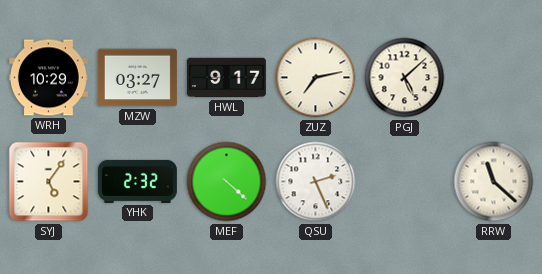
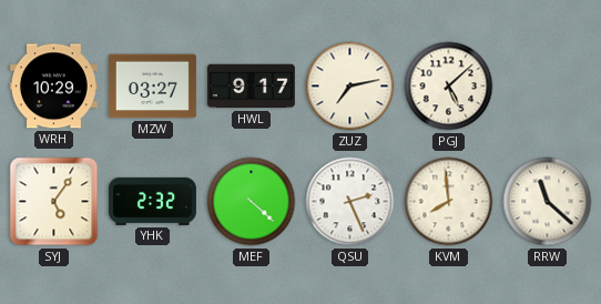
KVM: none -> 7:59 (449, 202)
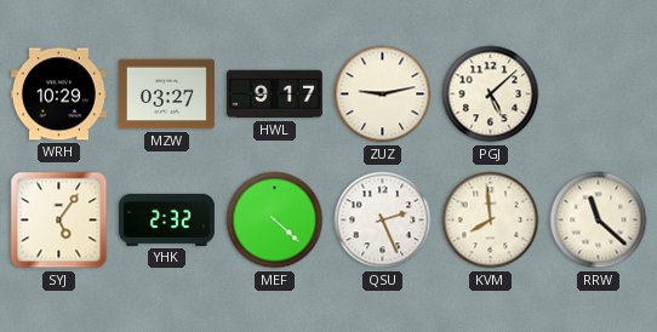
ZUZ: 7:13 -> 9:13 (383, 95)
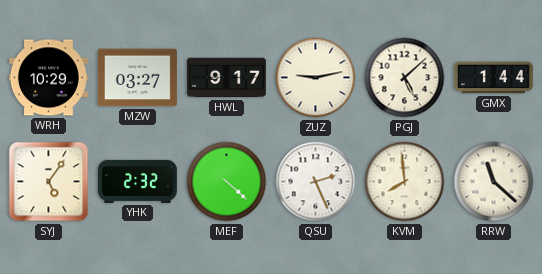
GMX: none -> 1:44 (493, 78)
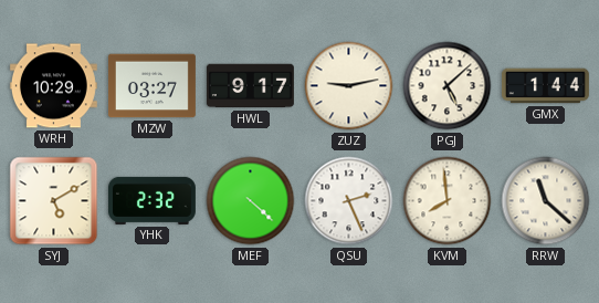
SYJ: 5:06 -> 5:10 (54, 201)
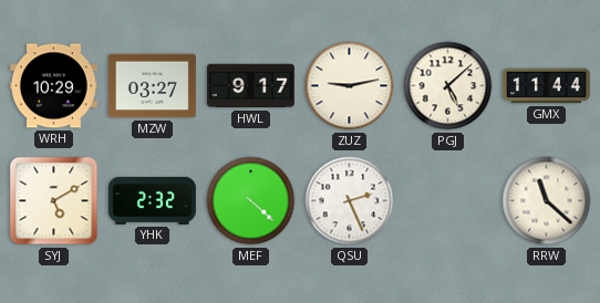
GMX: 1:44 -> 11:44 (546, 86)
KVM: 7:59 -> none (448, 201)
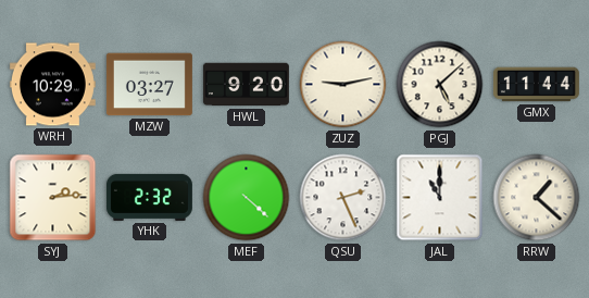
HWL: 9:17 -> 9:20 (246, 85)
SYJ: 5:10 -> 2:14 (53, 198)
JAL: none -> 11:00 (440, 198)
RRW: 11:22 -> 1:22 (537, 198)
